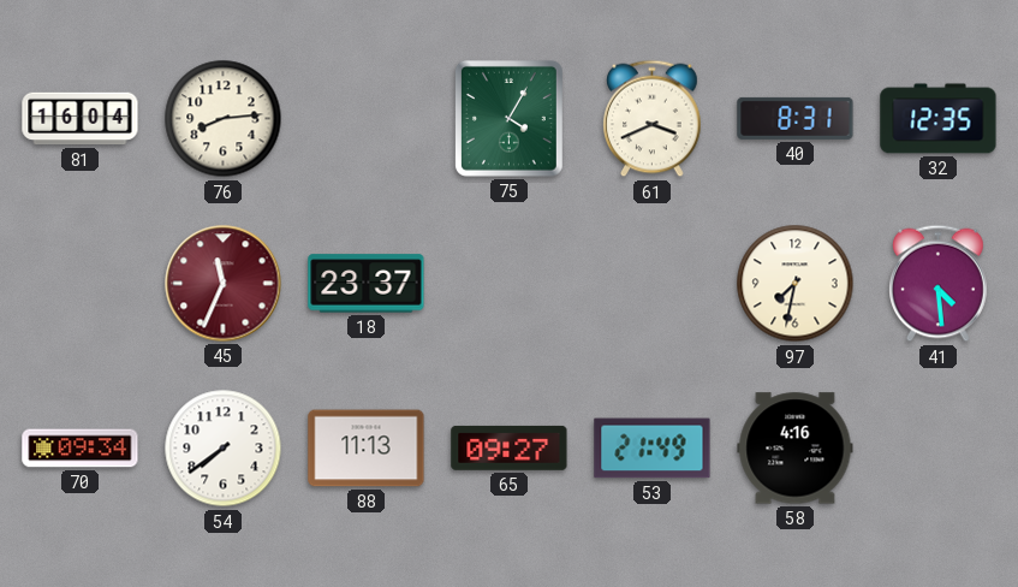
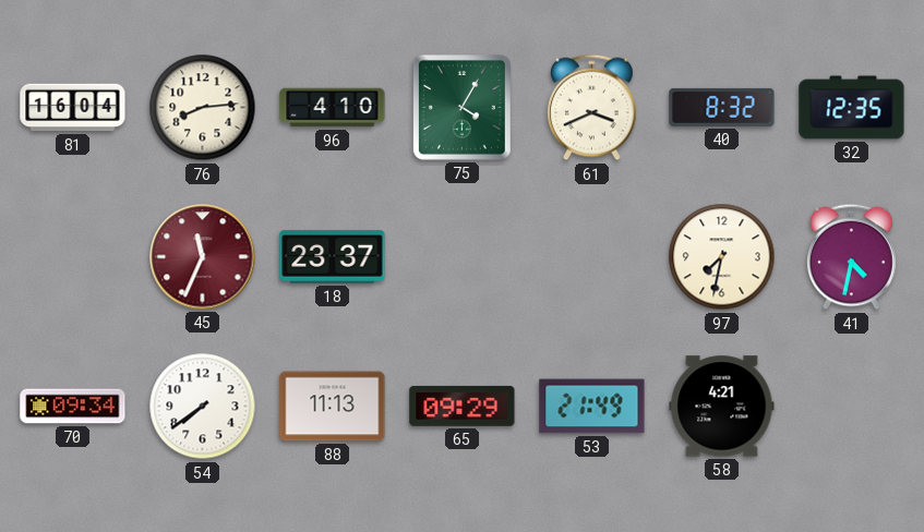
96: none -> 4:10 (333, 108)
40: 8:31 -> 8:32 (722, 107)
41: 4:29 -> 4:32 (852, 257)
65: 09:27 -> 09:29 (463, 406)
58: 4:16 -> 4:21 (722, 407)
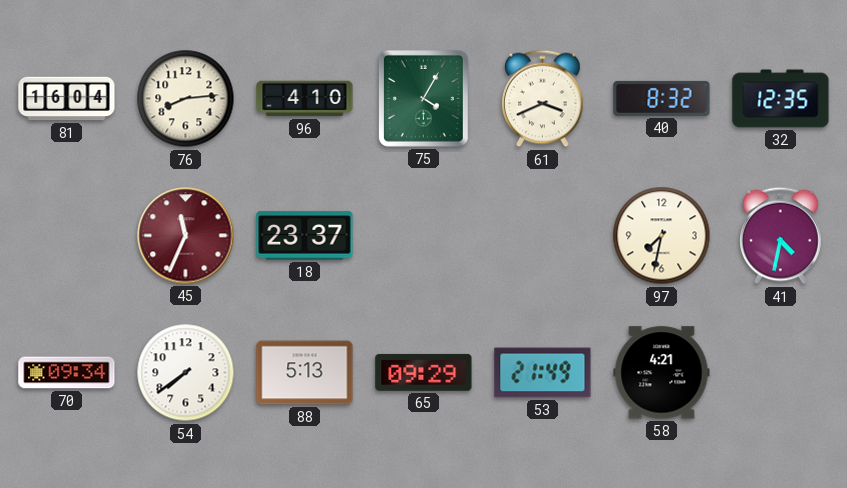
88: 11:13 -> 5:13 (305, 373)
